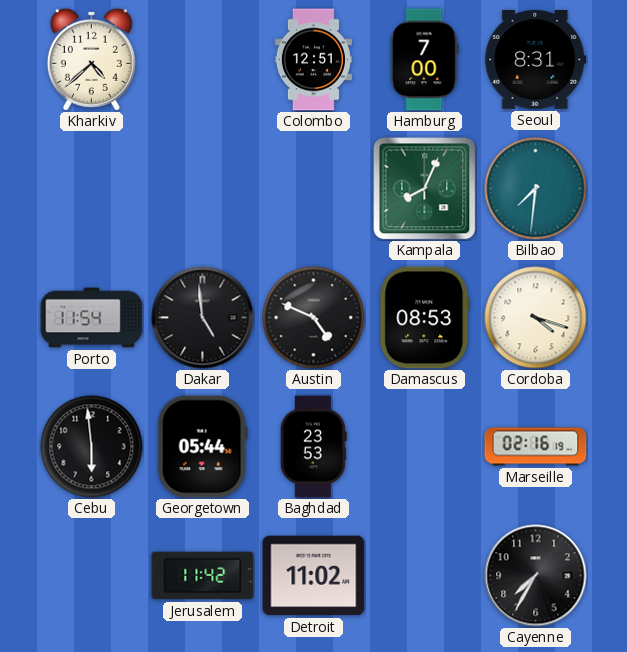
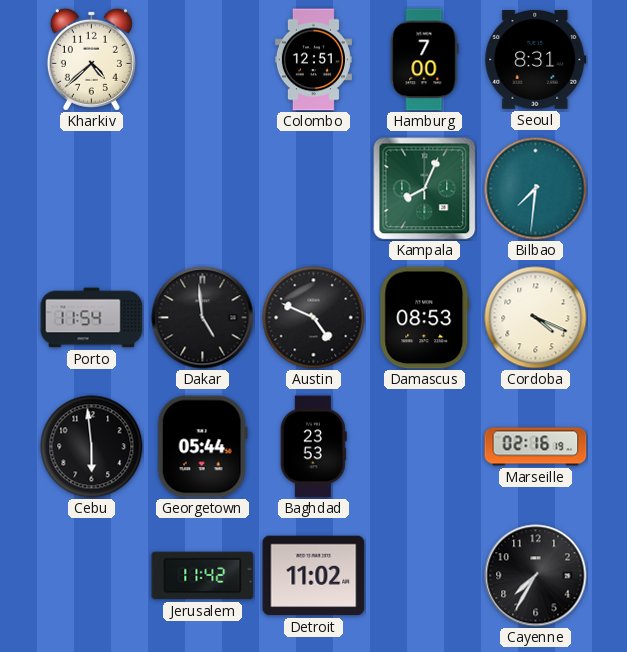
Cordoba: 4:18 -> 4:19 (536, 318)
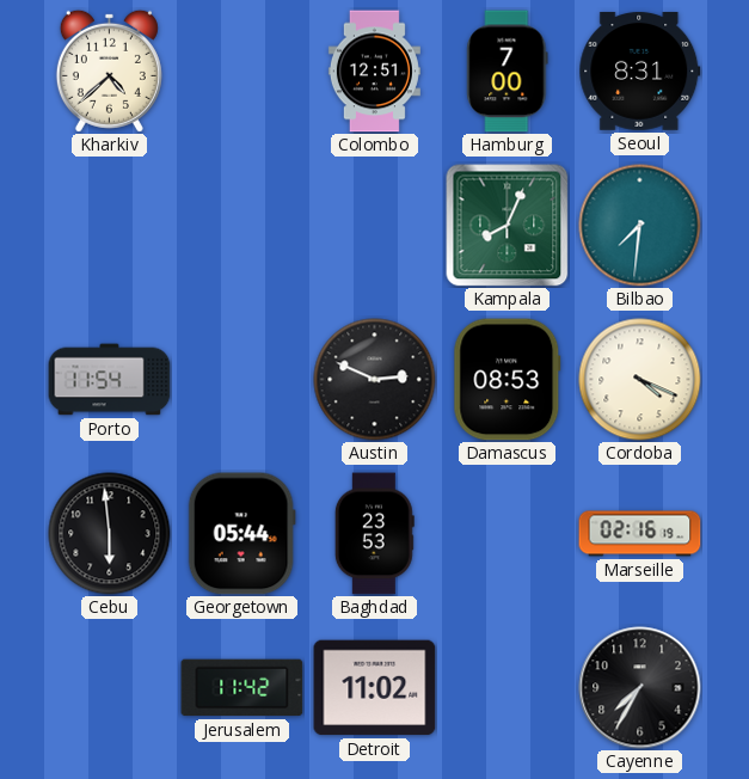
Dakar: 4:59 -> none (203, 318)
Austin: 4:49 -> 2:49 (375, 380)
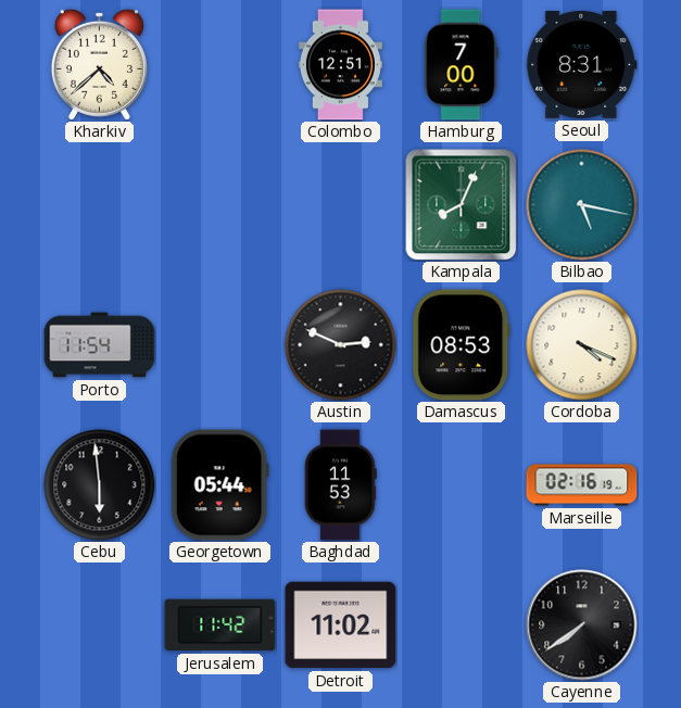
Bilbao: 7:31 -> 5:17 (582, 205)
Baghdad: 23:53 -> 11:53 (340, 485)
Cayenne: 7:35 -> 7:39 (582, 625)
